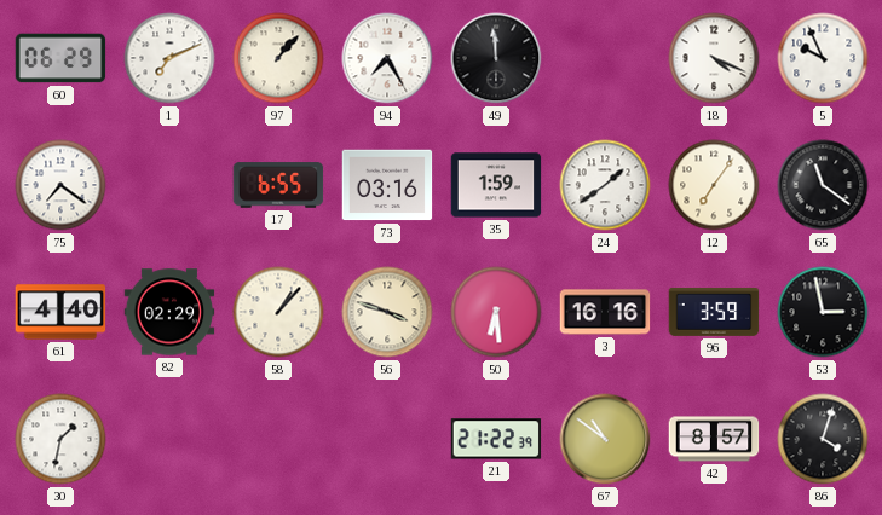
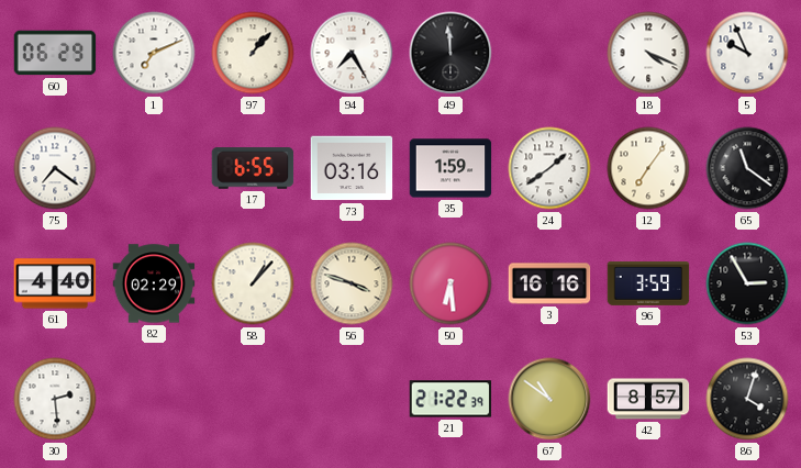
53: 2:58 -> 2:55 (747, 283)
30: 1:32 -> 2:29 (55, 399)
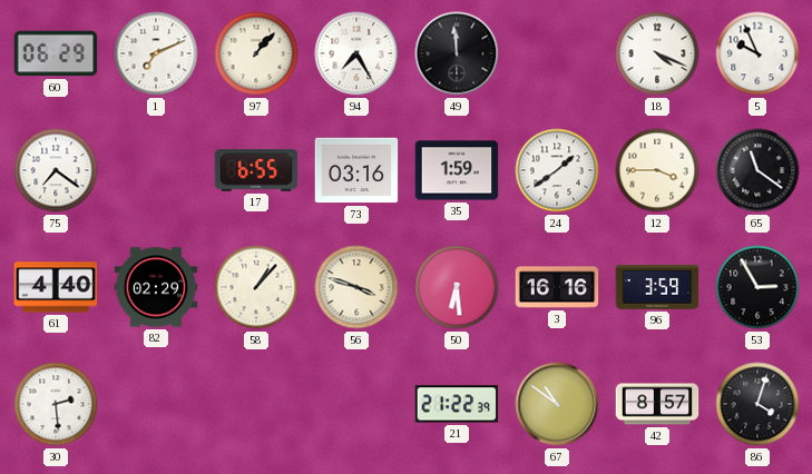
12: 7:06 -> 3:45 (657, 170)
